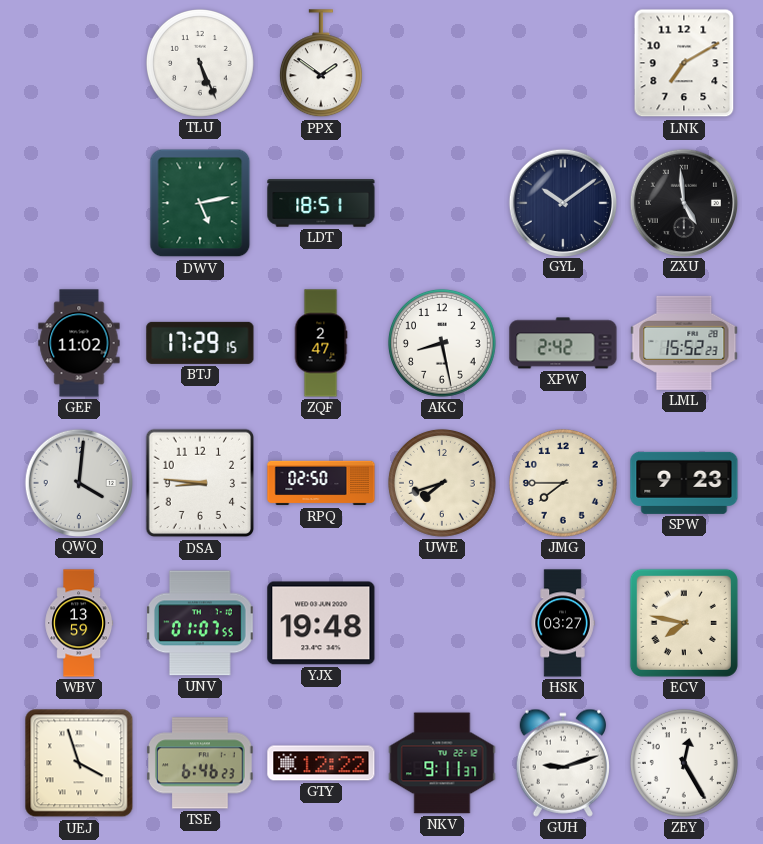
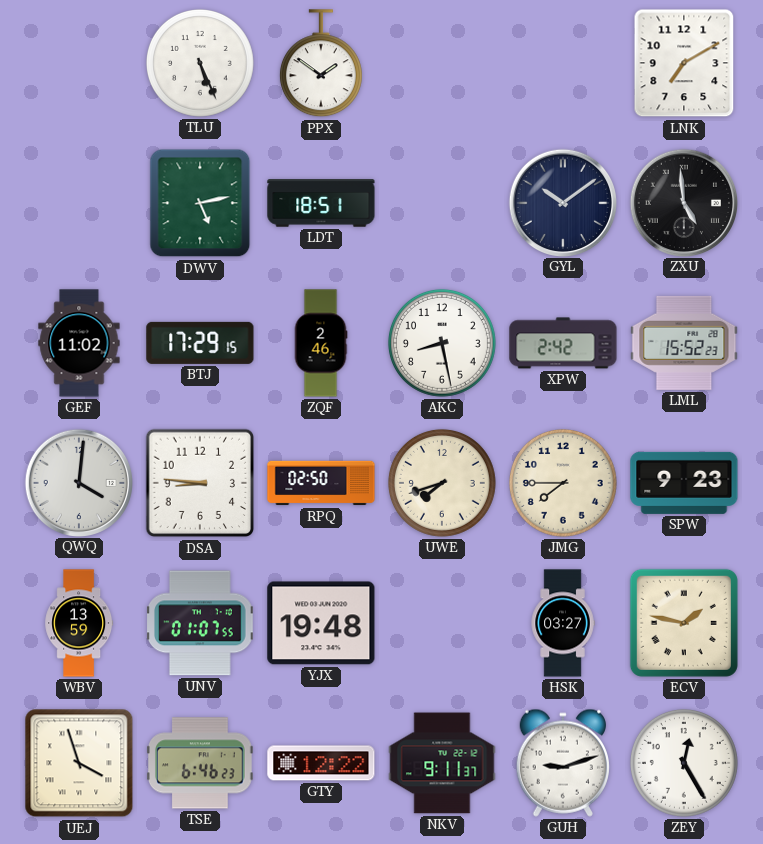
ZQF: 2:47 -> 2:46 (321, 343)
ECV: 7:47 -> 1:47 (684, 623)
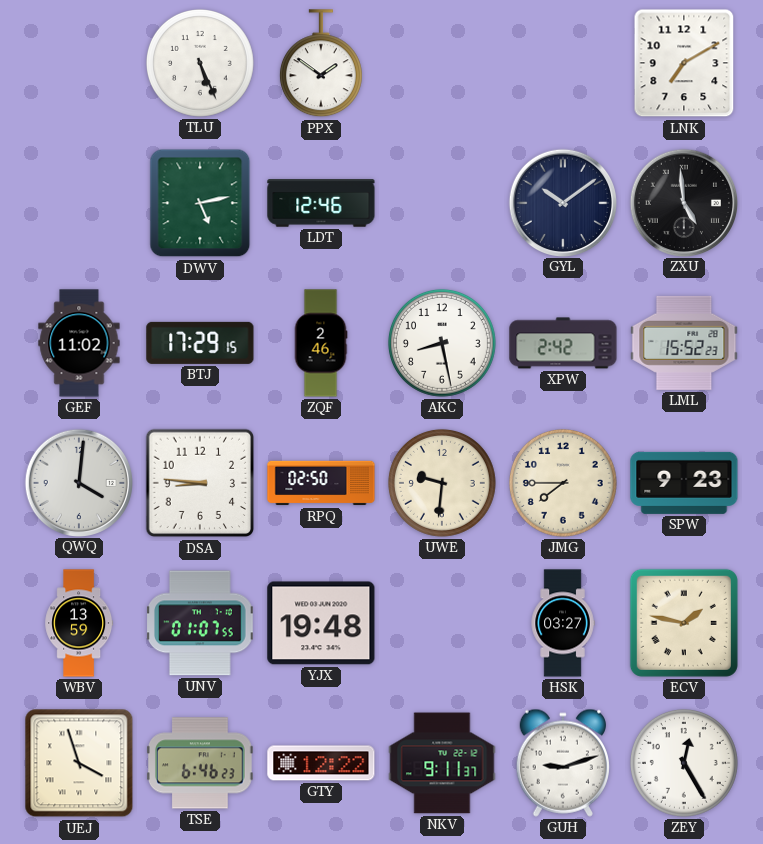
LDT: 18:51 -> 12:46 (321, 203)
UWE: 7:42 -> 9:31 (442, 483)
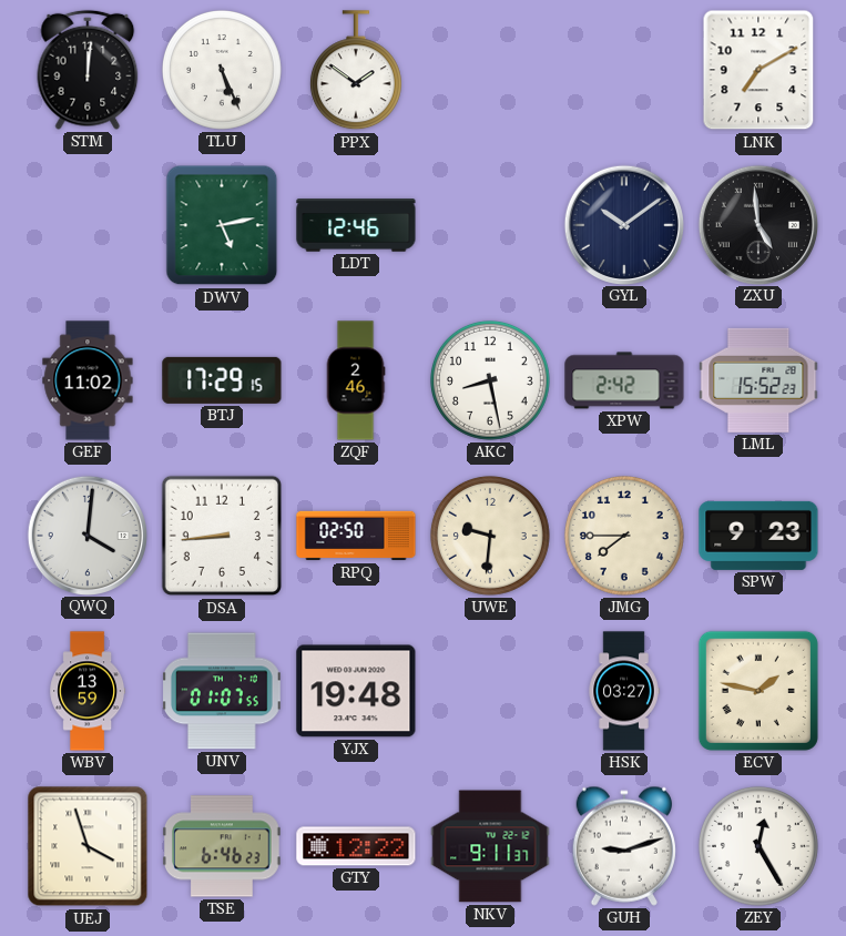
STM: none -> 12:01 (88, 70)
DSA: 8:46 -> 8:44 (222, 536)
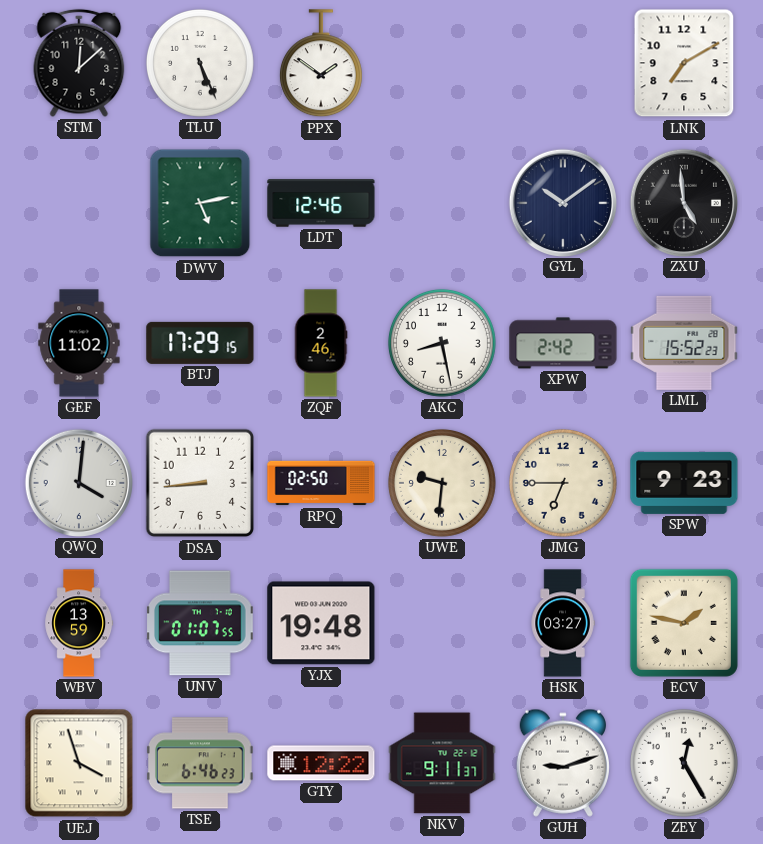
STM: 12:01 -> 12:08 (79, 63)
JMG: 7:45 -> 6:45 (563, 483)
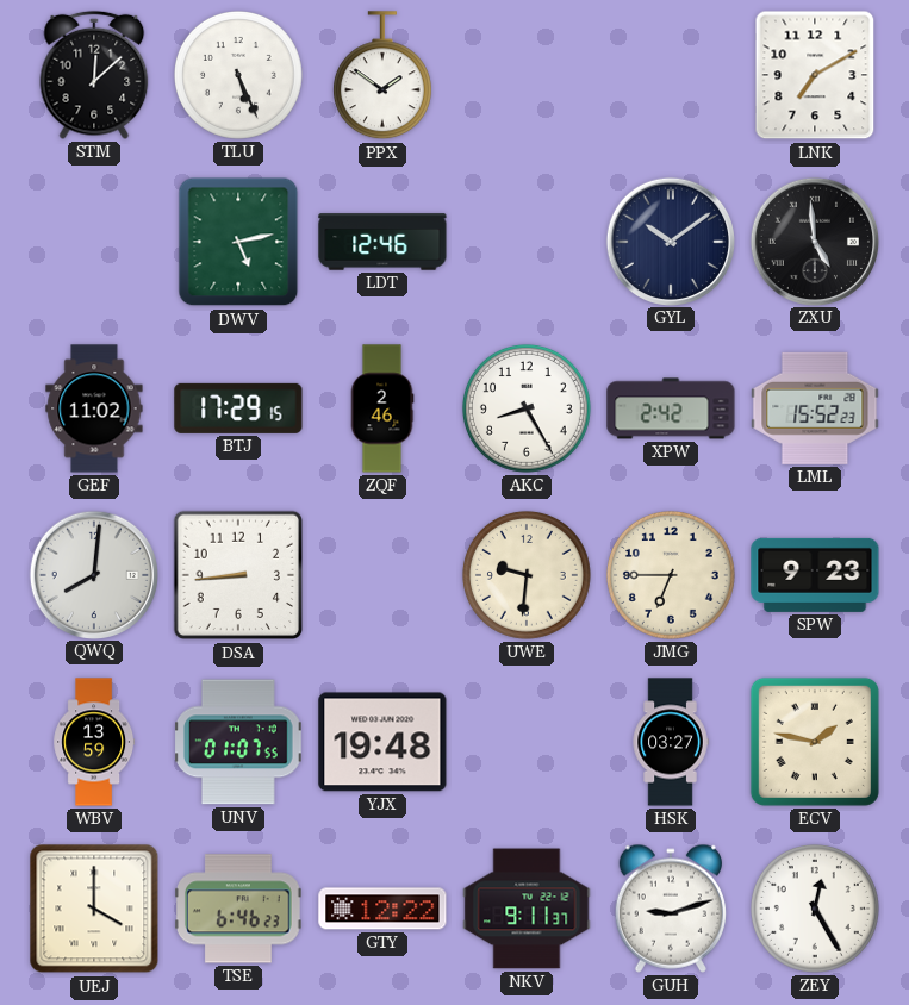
AKC: 8:28 -> 8:25 (527, 408)
QWQ: 4:01 -> 8:01 (93, 574)
RPQ: 02:50 -> none (321, 483)
UEJ: 3:57 -> 4:00 (94, 909)
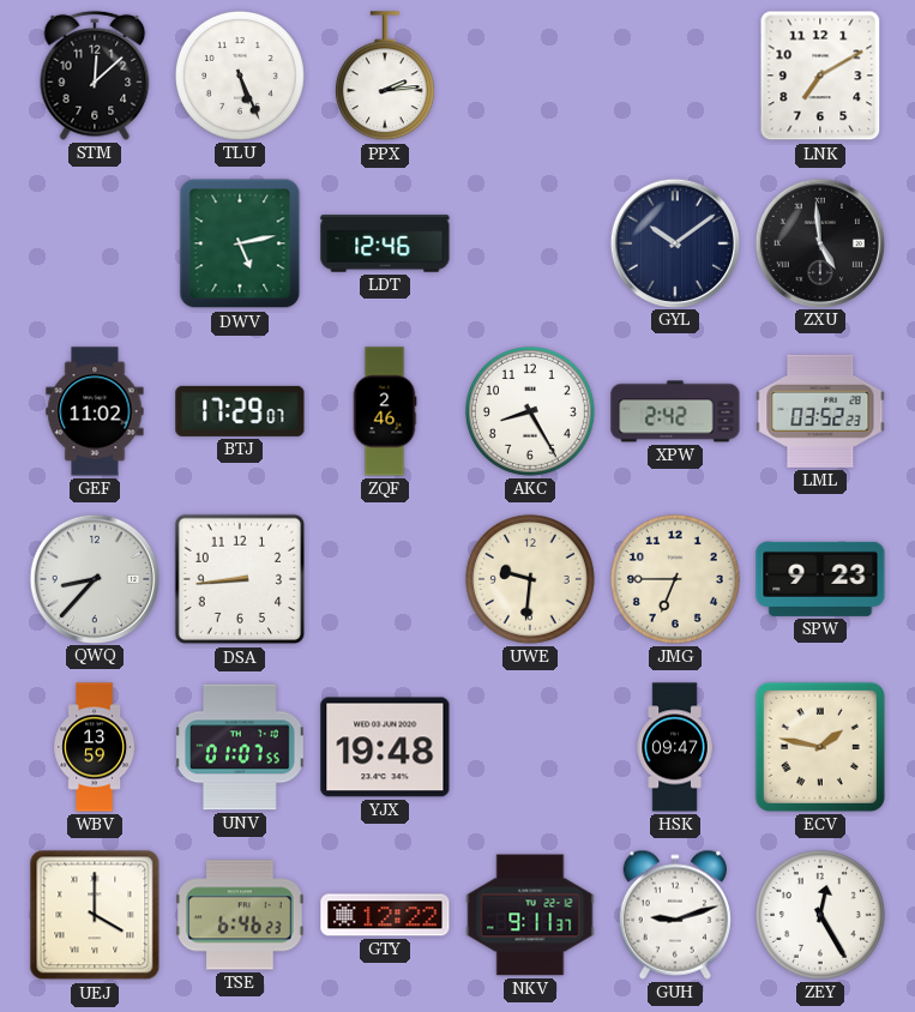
PPX: 1:51 -> 2:14 (385, 77)
BTJ: 17:29:15 -> 17:29:07 (240, 411)
LML: 15:52 -> 03:52 (820, 411)
QWQ: 8:01 -> 8:37 (94, 578)
HSK: 03:27 -> 09:47 (675, 747)
